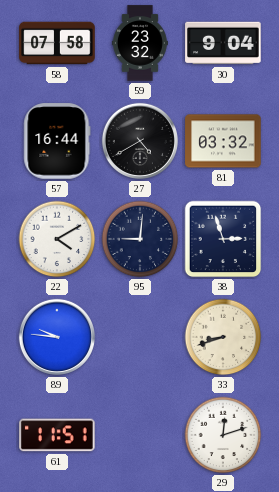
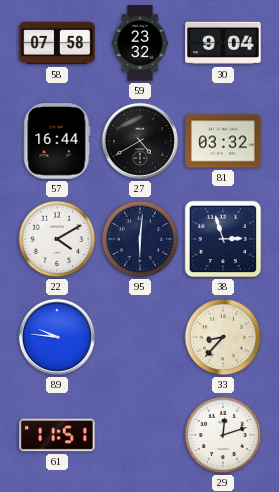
95: 9:01 -> 6:01 (140, 239)
33: 8:42 -> 8:37 (223, 337)
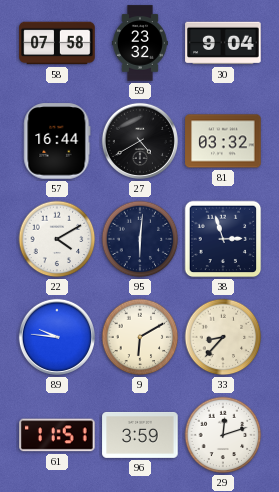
9: none -> 6:10 (140, 337)
96: none -> 3:59 (140, 435)
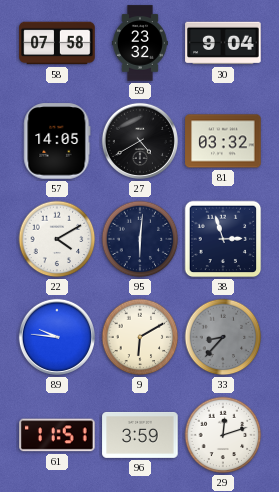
57: 16:44 -> 14:05 (57, 141)
33 dial: cream -> grey (223, 337)
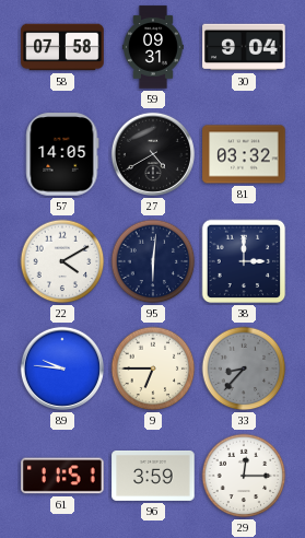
59: 23:32 -> 09:31 (153, 47)
38: 2:57 -> 3:00 (244, 261)
9: 6:10 -> 6:45 (153, 369)
29: 12:12 -> 12:15 (244, 476)
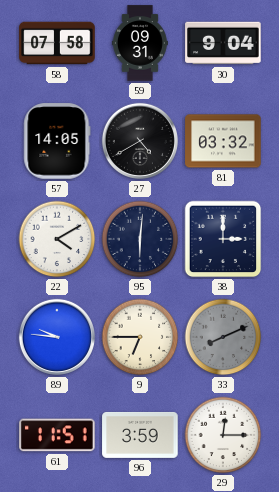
33: 8:37 -> 8:11 (223, 337)
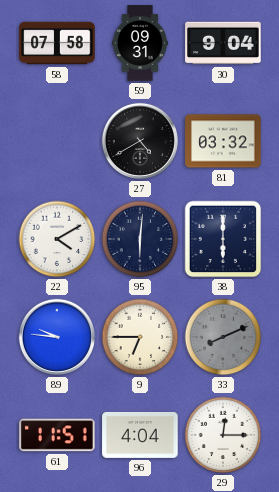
57: 14:05 -> none (57, 141)
38: 3:00 -> 6:00 (223, 239)
96: 3:59 -> 4:04 (140, 435)
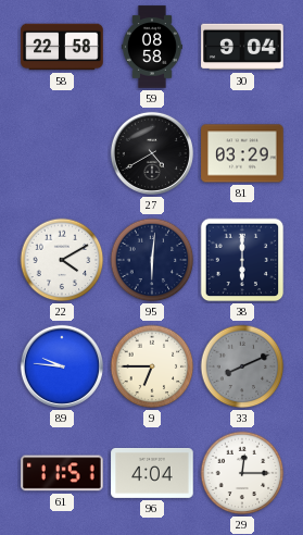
58: 07:58 -> 22:58 (62, 47)
59: 09:31 -> 08:58 (152, 47)
81: 03:32 -> 03:29 (242, 153)
